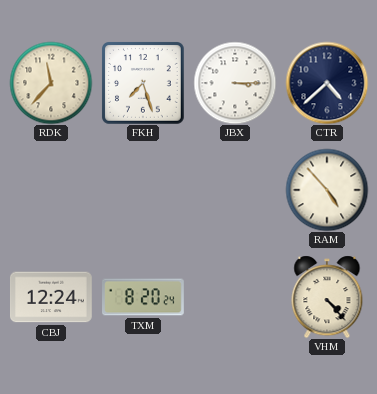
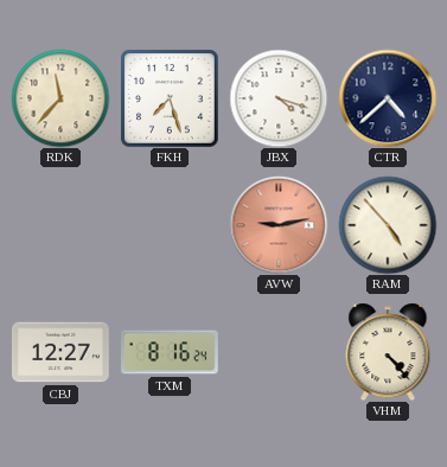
JBX: 3:15 -> 4:18 (279, 98)
AVW: none -> 9:13 (279, 225)
CBJ: 12:24 -> 12:27 (62, 352)
TXM: 8:20 -> 8:16 (171, 352)
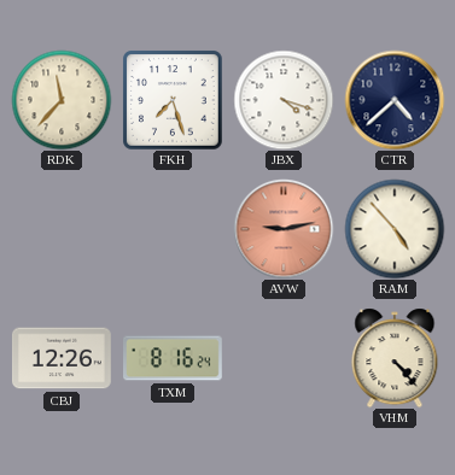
CBJ: 12:27 -> 12:26 (63, 358)
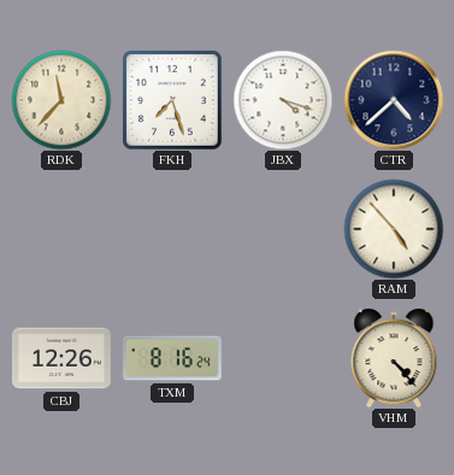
AVW: 9:13 -> none (284, 229)
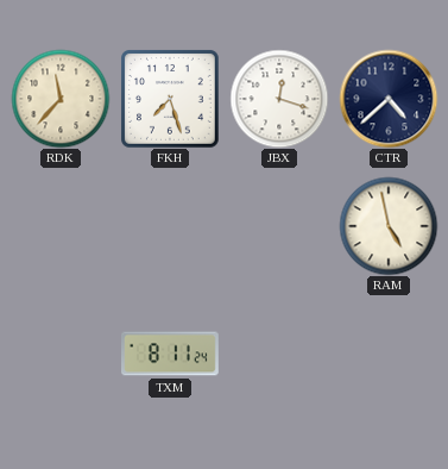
JBX: 4:18 -> 12:18 (279, 99)
RAM: 4:53 -> 4:58 (389, 226)
CBJ: 12:26 -> none (63, 358)
TXM: 8:16 -> 8:11 (171, 354)
VHM: 4:23 -> none (394, 358)
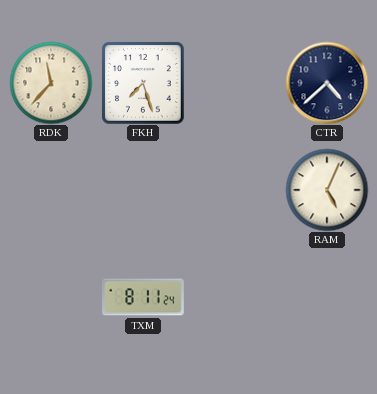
JBX: 12:18 -> none (279, 99)
RAM: 4:58 -> 5:04 (327, 190)
